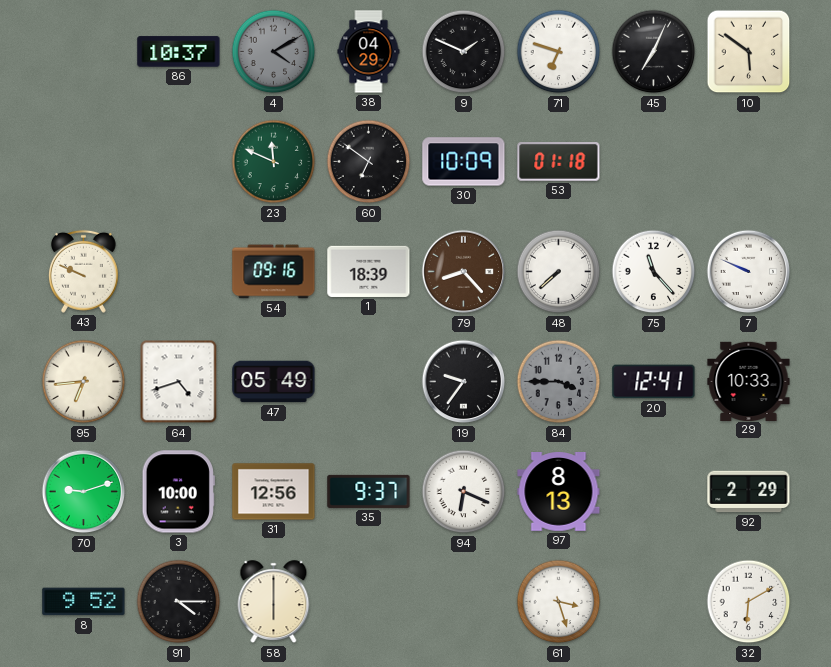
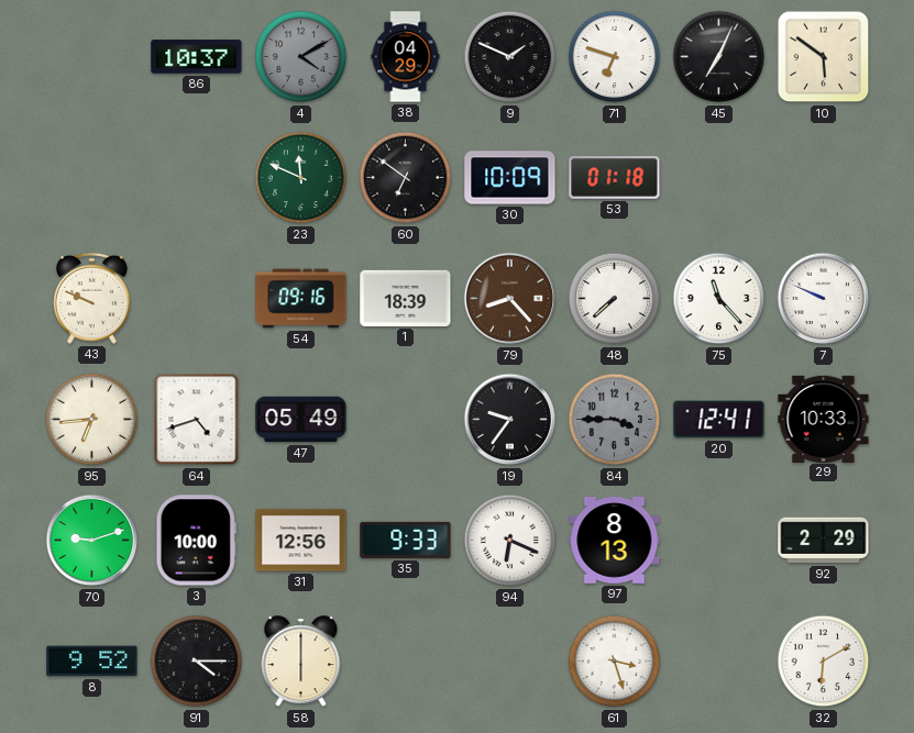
35: 9:37 -> 9:33 (406, 540)
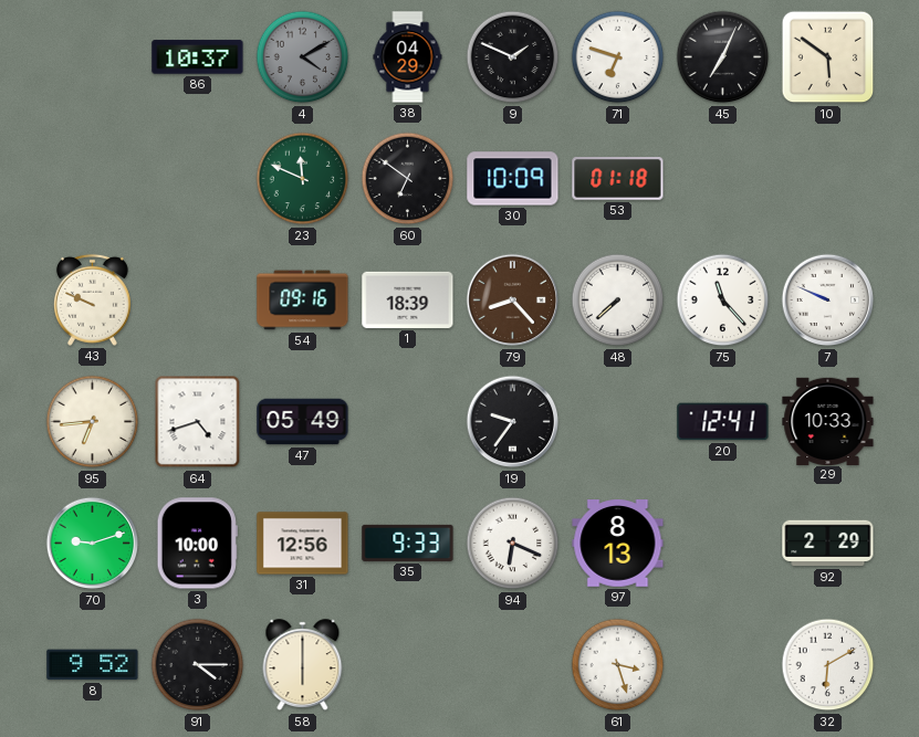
84: 3:45 -> none (615, 420)
